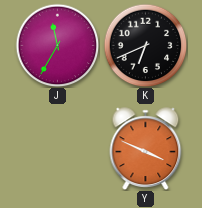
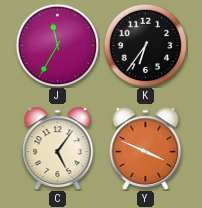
K: 6:41 -> 6:36 (145, 45)
C: none -> 5:06 (58, 148)
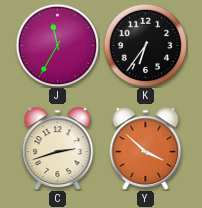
C: 5:06 -> 2:42 (58, 148)
Y: 3:49 -> 3:52 (146, 148)
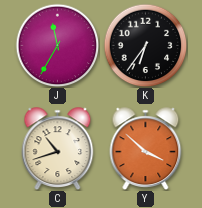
C: 2:42 -> 10:42 (58, 148)
